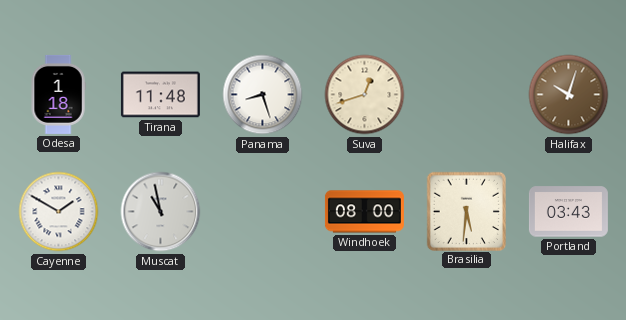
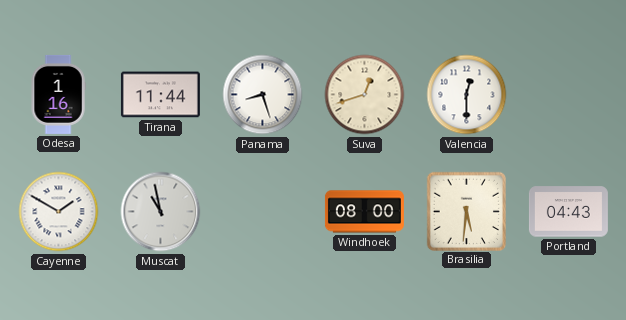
Odesa: 1:18 -> 1:16 (58, 94)
Tirana: 11:48 -> 11:44 (160, 95)
Valencia: none -> 12:30 (467, 95)
Halifax: 10:03 -> none (569, 95)
Portland: 03:43 -> 04:43 (568, 212)
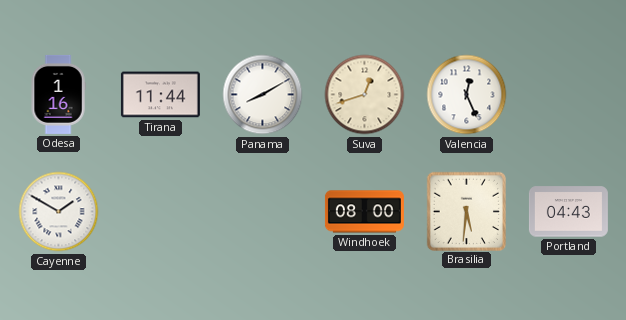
Panama: 8:27 -> 8:10 (263, 95)
Valencia: 12:30 -> 12:26 (467, 95)
Muscat: 10:58 -> none (161, 212)
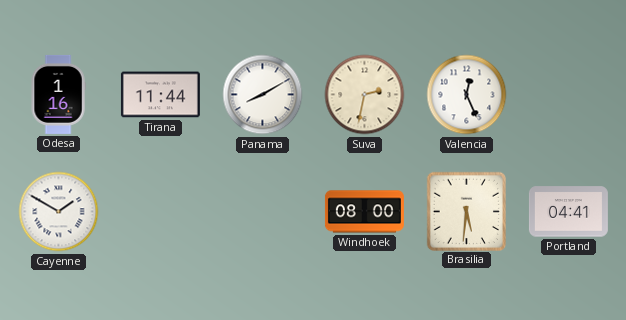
Suva: 12:42 -> 2:32 (365, 95)
Portland: 04:43 -> 04:41 (568, 212)
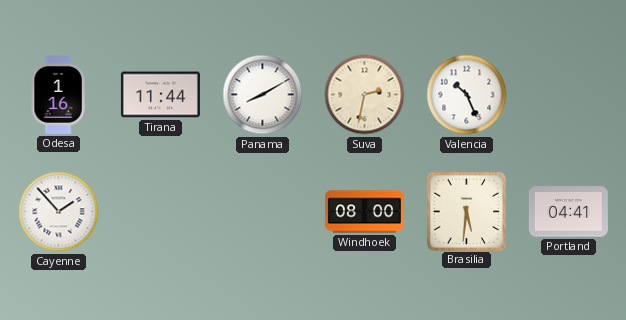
Valencia: 12:26 -> 10:26 (467, 95)
Cayenne: 1:50 -> 1:53 (59, 212)
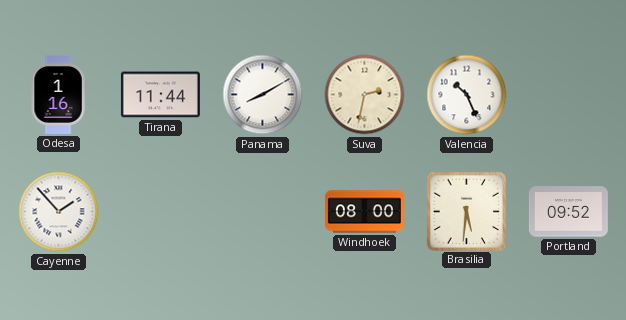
Portland: 04:41 -> 09:52 (568, 212)
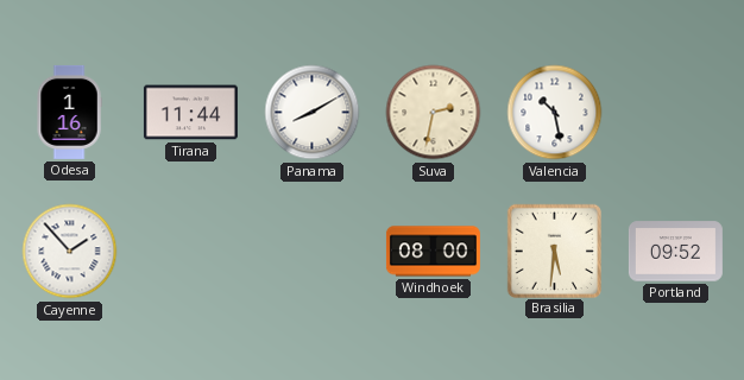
Valencia: 10:26 -> 10:28 (555, 113)
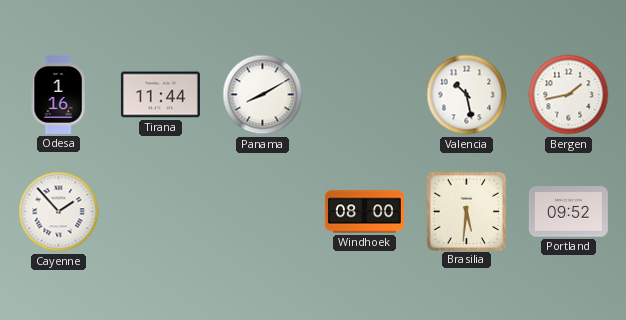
Suva: 2:32 -> none (434, 113)
Bergen: none -> 1:43 (569, 95)
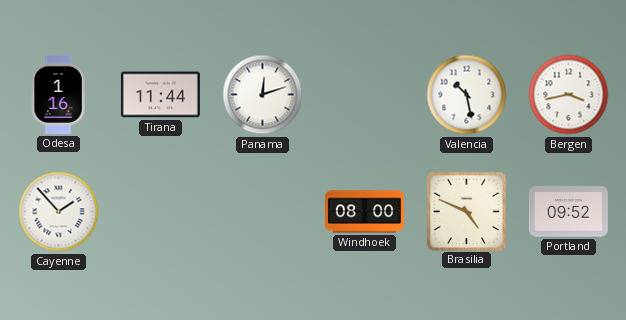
Panama: 8:10 -> 12:12 (263, 95)
Bergen: 1:43 -> 3:43 (569, 95)
Brasilia: 5:31 -> 4:49 (466, 211)
